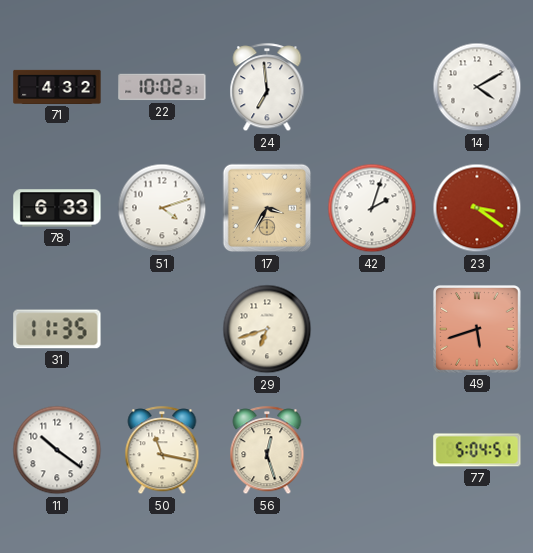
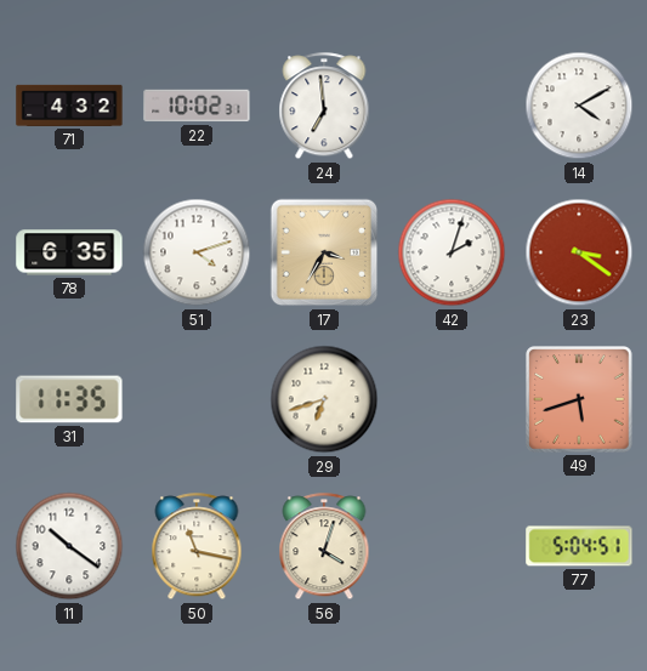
78: 6:33 -> 6:35 (69, 252)
56: 12:27 -> 4:03 (324, 547)
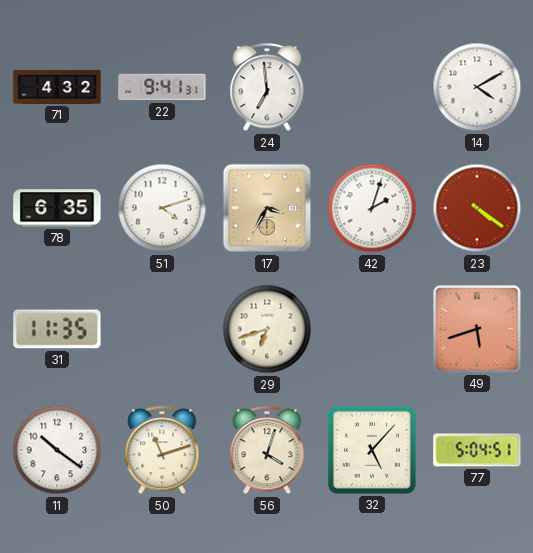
22: 10:02 -> 9:41 (162, 87)
23: 3:21 -> 4:21 (477, 208)
50: 11:17 -> 11:12 (162, 451)
32: none -> 5:07 (372, 450)
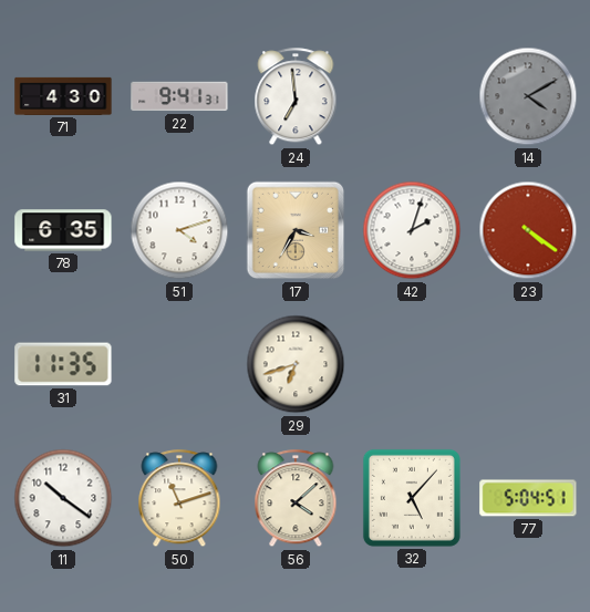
71: 4:32 -> 4:30 (63, 96)
14 dial: white -> grey (528, 96)
49: 5:42 -> none (477, 329)
56: 4:03 -> 4:08 (296, 499)
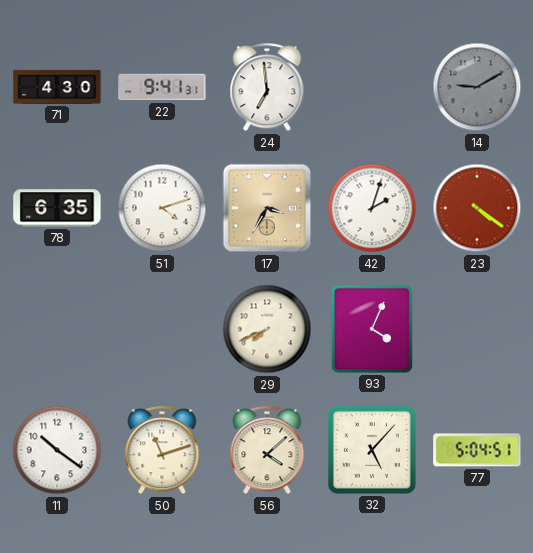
14: 4:10 -> 9:10 (477, 87)
31: 11:35 -> none (63, 364)
29: 6:42 -> 7:41 (267, 329)
93: none -> 4:04 (372, 329)
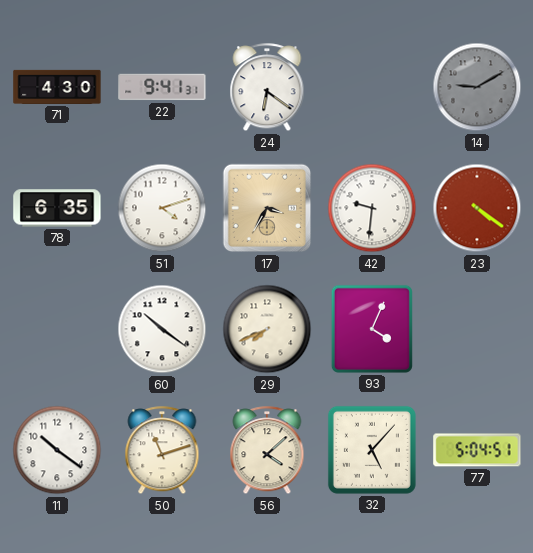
24: 6:59 -> 6:21 (267, 88)
42: 2:03 -> 9:31 (372, 208)
60: none -> 10:21 (162, 329)
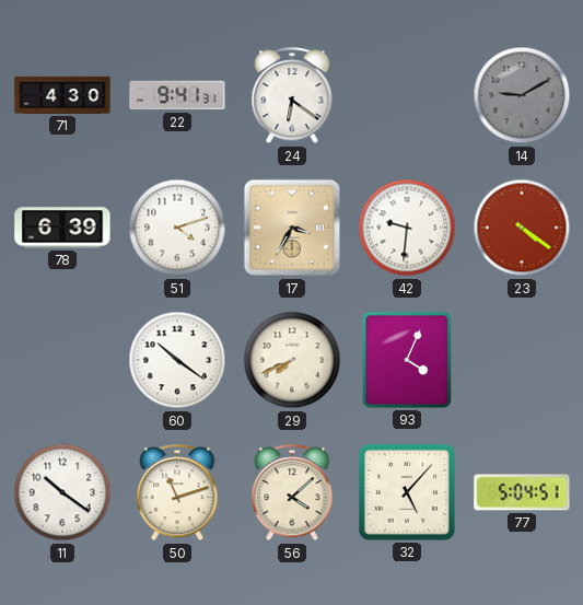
78: 6:35 -> 6:39 (62, 228)
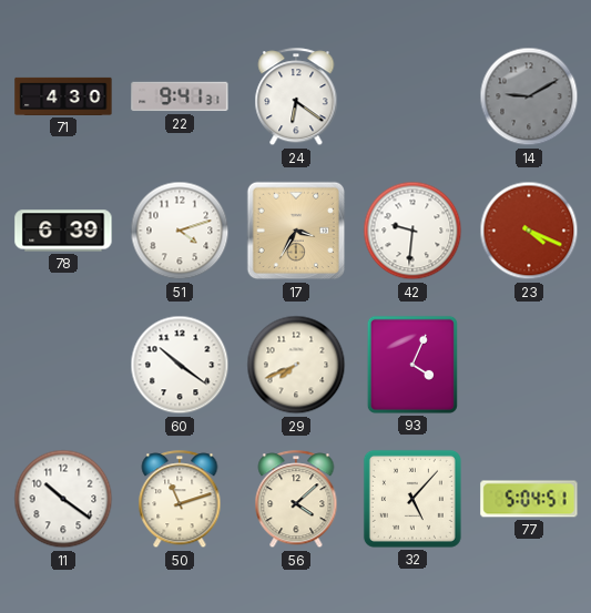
23: 4:21 -> 4:19 (529, 231)
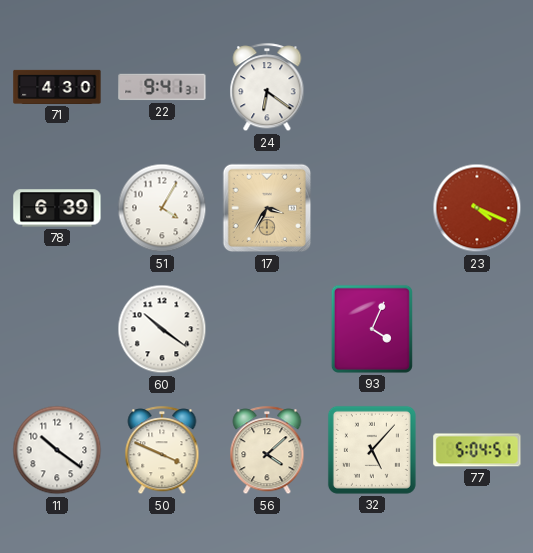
14: 9:10 -> none (529, 96)
51: 4:12 -> 4:05 (162, 208)
42: 9:31 -> none (412, 231)
29: 7:41 -> none (296, 365)
50: 11:12 -> 3:49 (162, 451)
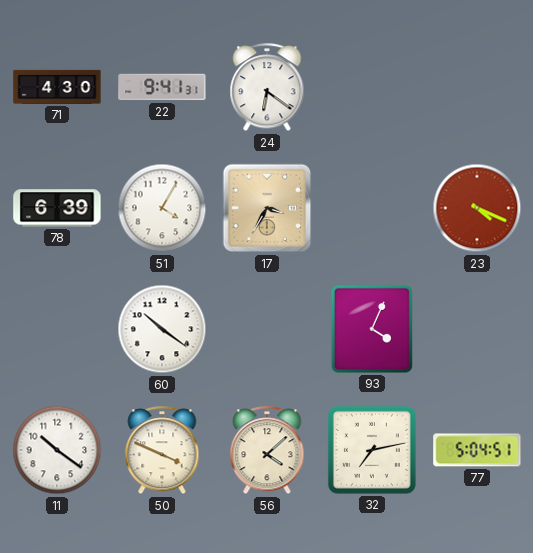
32: 5:07 -> 7:13 (372, 450)
